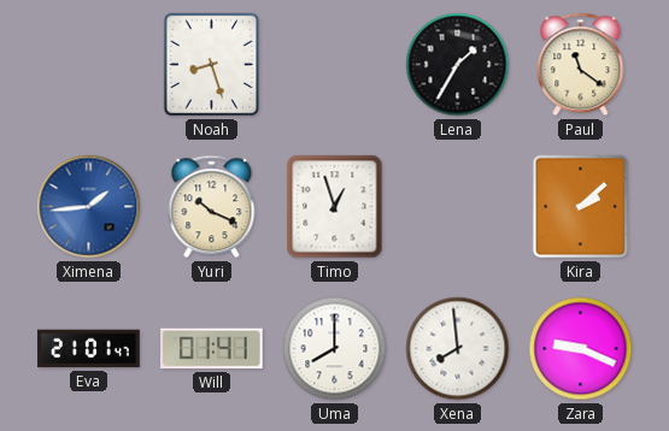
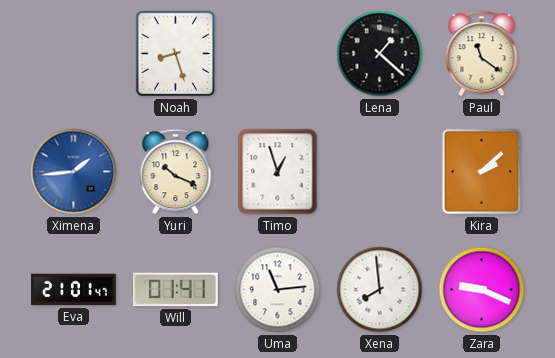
Lena: 1:35 -> 1:22 (380, 54)
Uma: 8:00 -> 11:14 (278, 290)
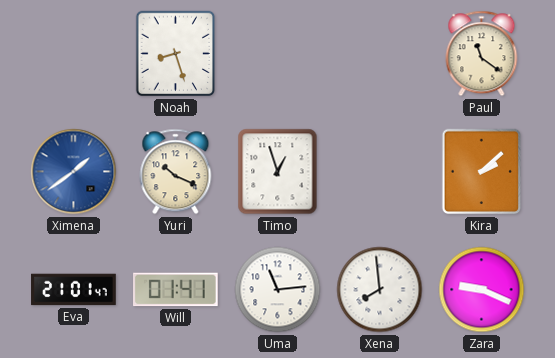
Lena: 1:22 -> none (380, 54)
Ximena: 1:44 -> 1:39 (74, 172)
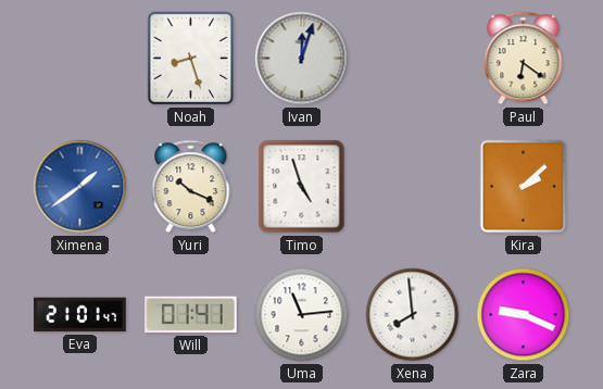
Ivan: none -> 12:03 (302, 59)
Paul: 11:21 -> 6:21 (524, 59)
Timo: 12:57 -> 4:57 (302, 187)
